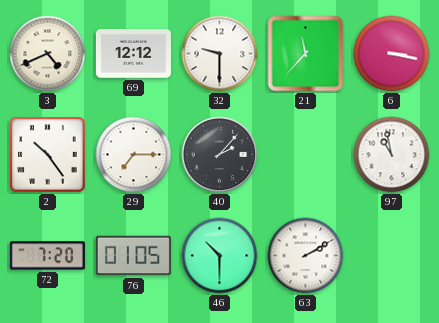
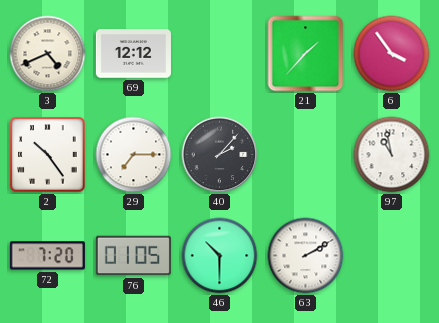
32: 9:30 -> none (220, 54)
21: 11:37 -> 1:37 (306, 54)
6: 3:17 -> 3:54 (392, 54)
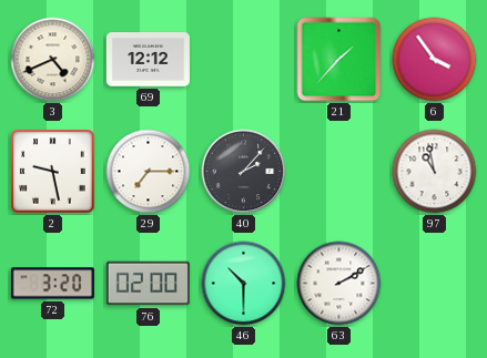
2: 10:24 -> 9:28 (53, 172)
72: 7:20 -> 3:20 (52, 284)
76: 01:05 -> 02:00 (148, 284)
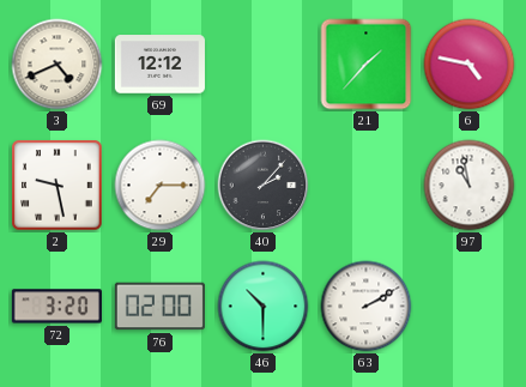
6: 3:54 -> 4:47 (470, 65)
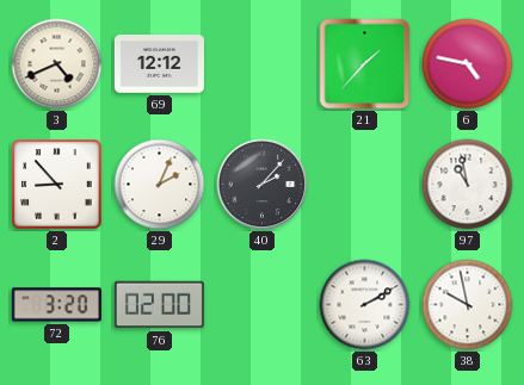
2: 9:28 -> 8:53 (57, 185)
29: 7:15 -> 2:04 (160, 185)
46: 10:30 -> none (264, 307)
38: none -> 9:58 (468, 305)
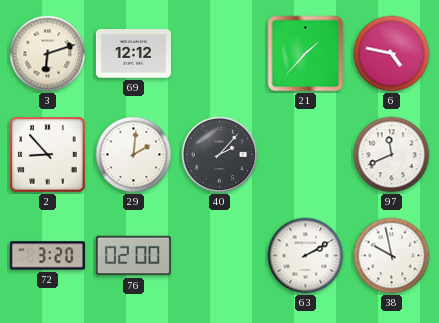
3: 4:41 -> 6:12 (48, 54)
29: 2:04 -> 2:01 (134, 155)
97: 10:58 -> 11:41 (392, 155)
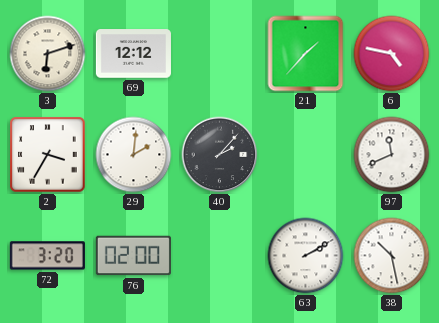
2: 8:53 -> 3:35 (48, 155)
38: 9:58 -> 10:28 (392, 256)
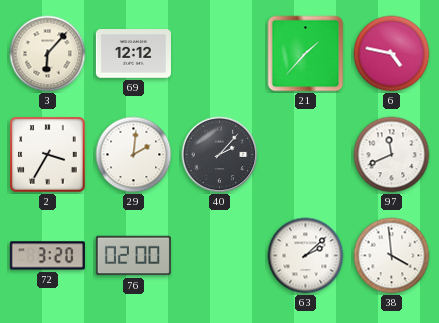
3: 6:12 -> 6:07 (48, 54)
63: 2:10 -> 2:08 (306, 256)
38: 10:28 -> 3:59 (392, 256)
